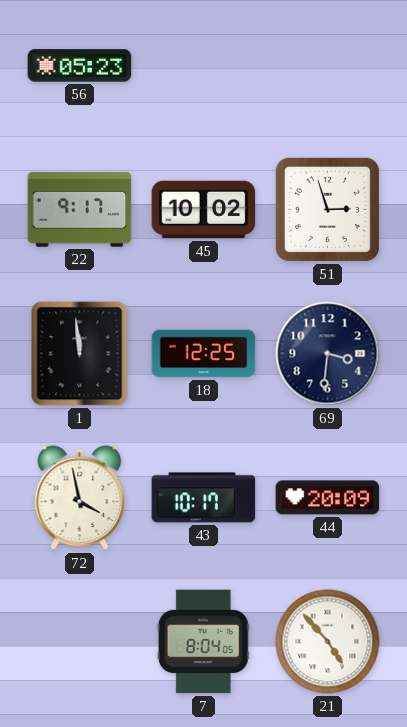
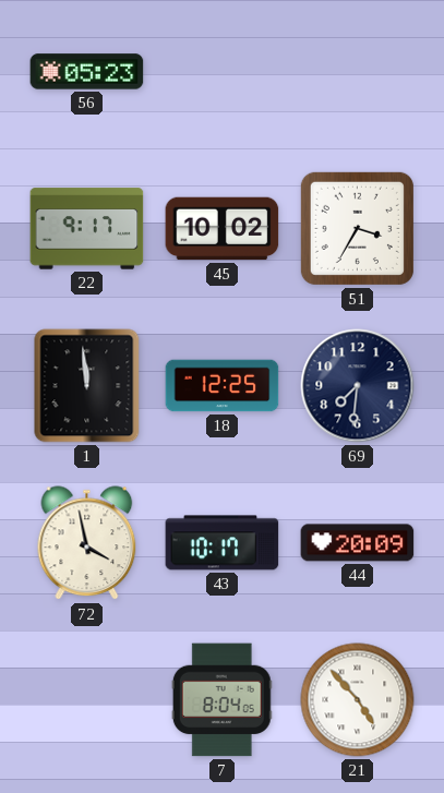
51: 2:57 -> 3:35 (357, 228)
69: 3:31 -> 7:31 (358, 386)
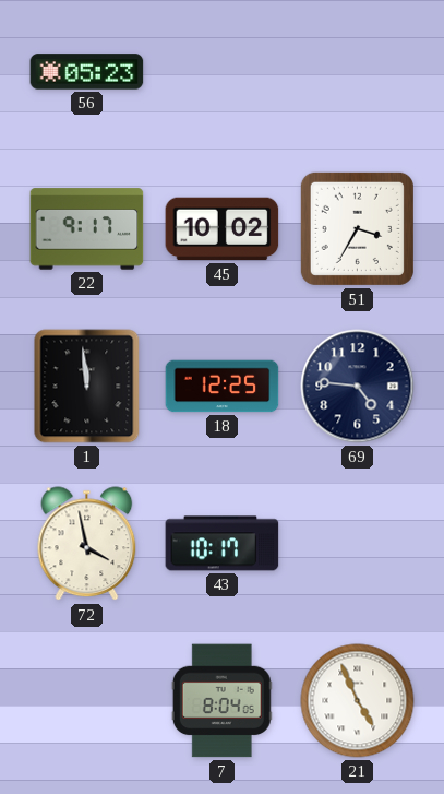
69: 7:31 -> 4:46 (358, 387)
44: 20:09 -> none (358, 543)
21: 4:53 -> 4:56 (358, 701)
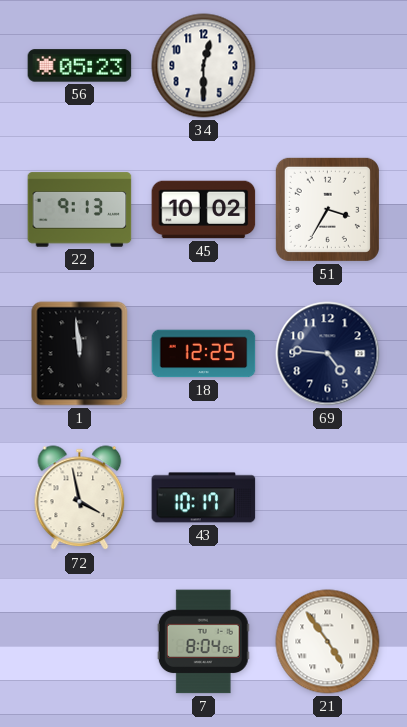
34: none -> 12:30 (204, 66)
22: 9:17 -> 9:13 (80, 210)
21: 4:56 -> 4:54 (328, 642)
